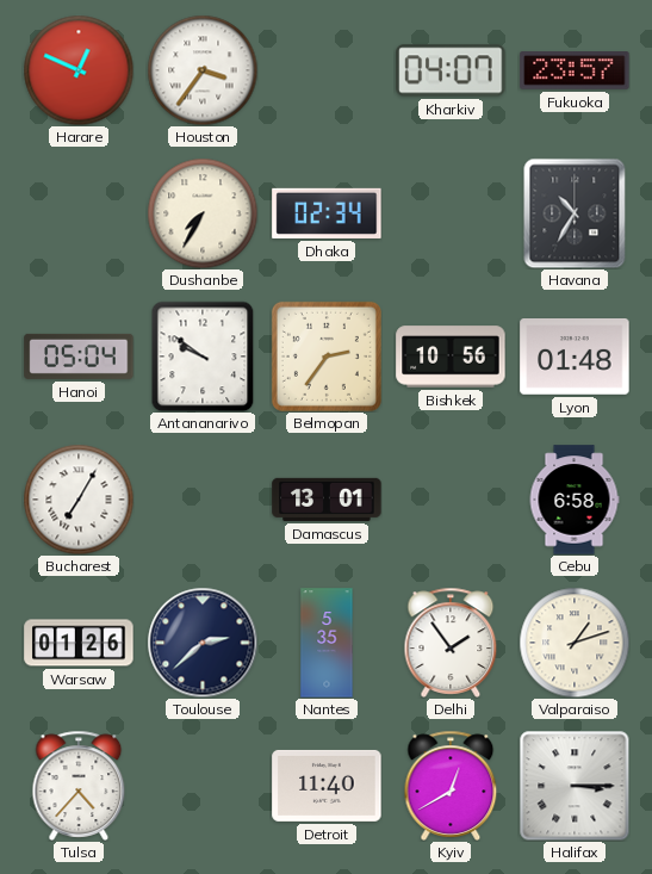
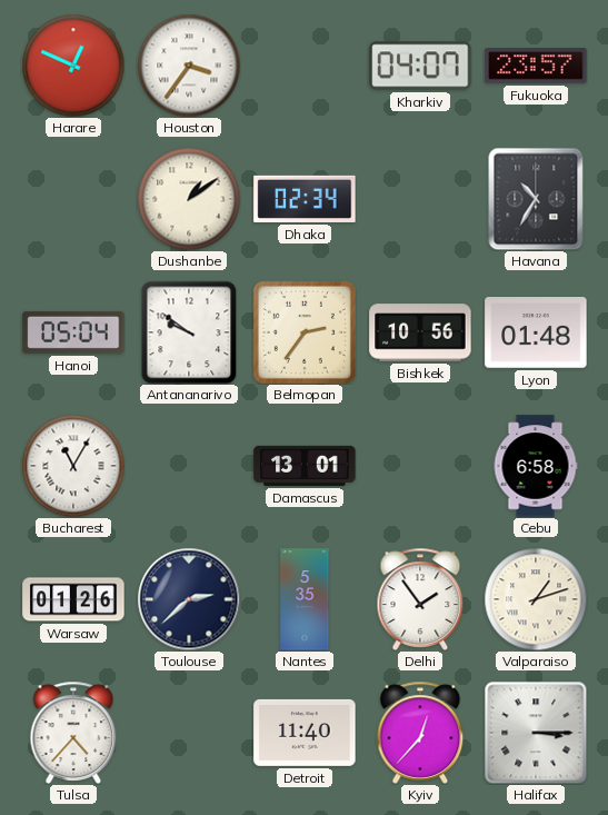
Dushanbe: 7:35 -> 1:09 (189, 199)
Bucharest: 7:05 -> 11:05 (73, 466)
Kyiv: 12:40 -> 12:37 (420, 733)
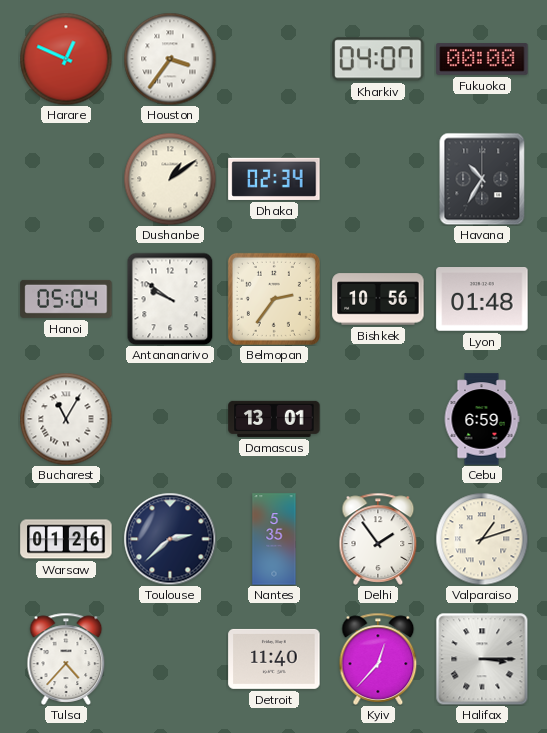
Fukuoka: 23:57 -> 00:00 (482, 59)
Cebu: 6:58 -> 6:59 (482, 419)
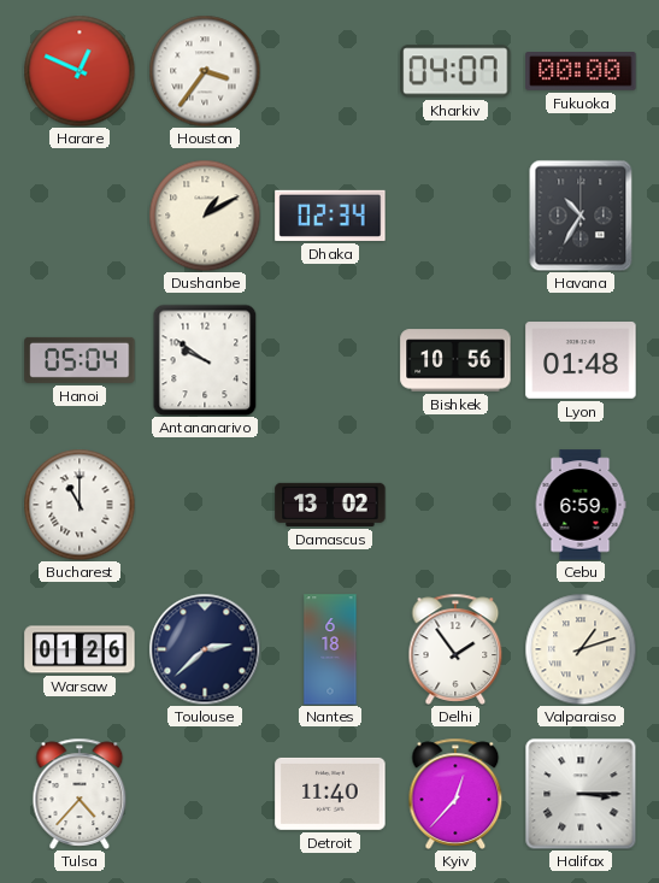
Dushanbe: 1:09 -> 1:10 (205, 216)
Belmopan: 2:36 -> none (274, 299)
Bucharest: 11:05 -> 11:00 (80, 505)
Damascus: 13:01 -> 13:02 (330, 505)
Nantes: 5:35 -> 6:18 (330, 649)
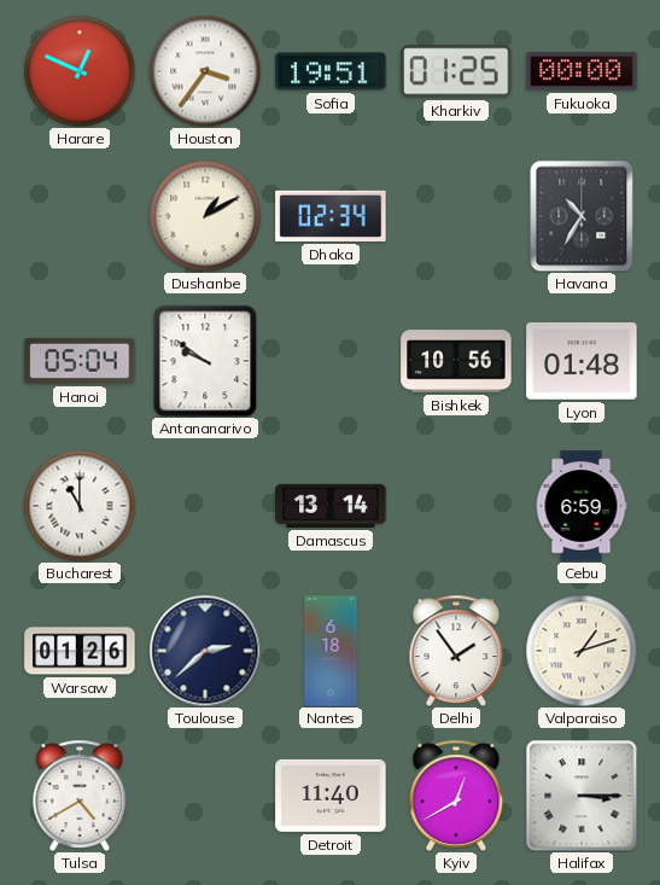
Sofia: none -> 19:51 (331, 71)
Kharkiv: 04:07 -> 01:25 (456, 71)
Damascus: 13:02 -> 13:14 (331, 506)
Tulsa: 4:37 -> 4:40 (80, 796)
Kyiv: 12:37 -> 12:40 (456, 796)
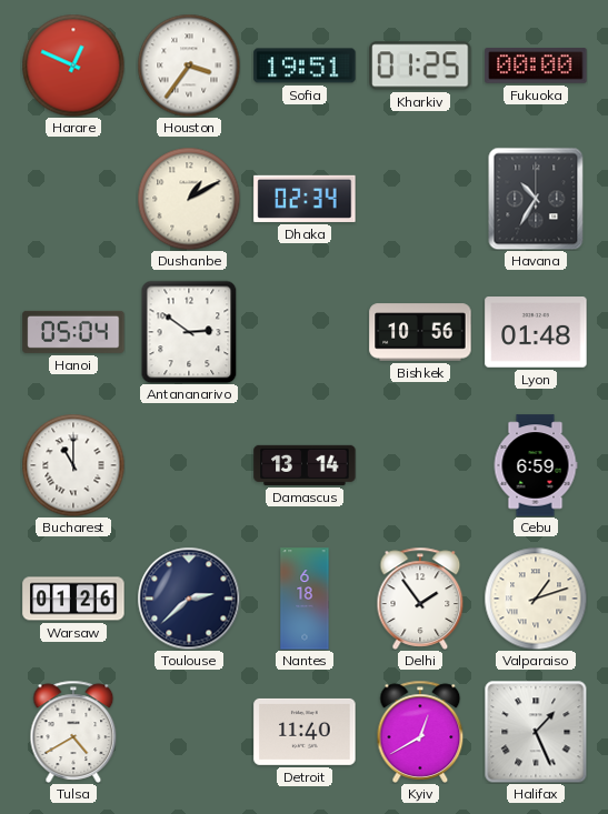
Antananarivo: 9:51 -> 2:51 (189, 332)
Halifax: 3:15 -> 1:26 (536, 732)
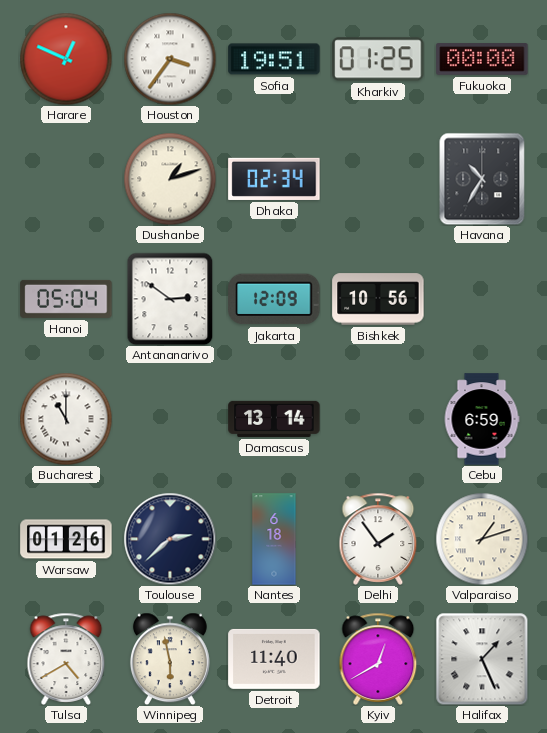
Dushanbe: 1:10 -> 1:12 (170, 179)
Jakarta: none -> 12:09 (274, 299)
Lyon: 01:48 -> none (536, 332)
Winnipeg: none -> 5:58 (170, 659)
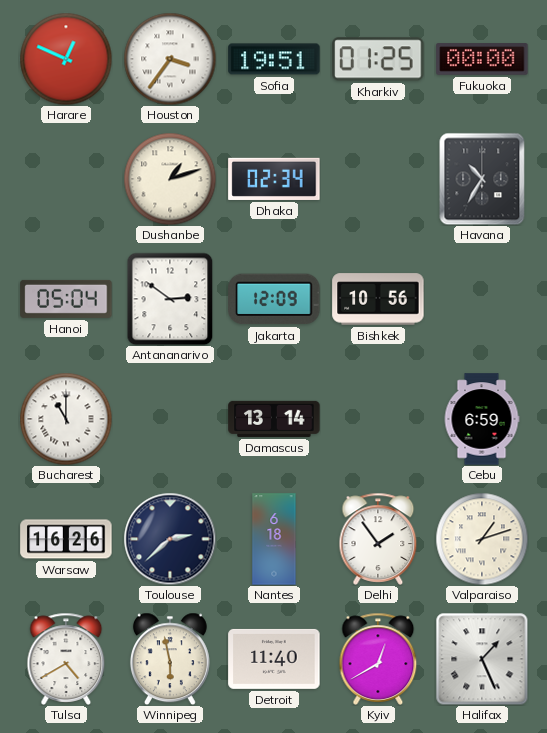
Warsaw: 01:26 -> 16:26 (66, 539)
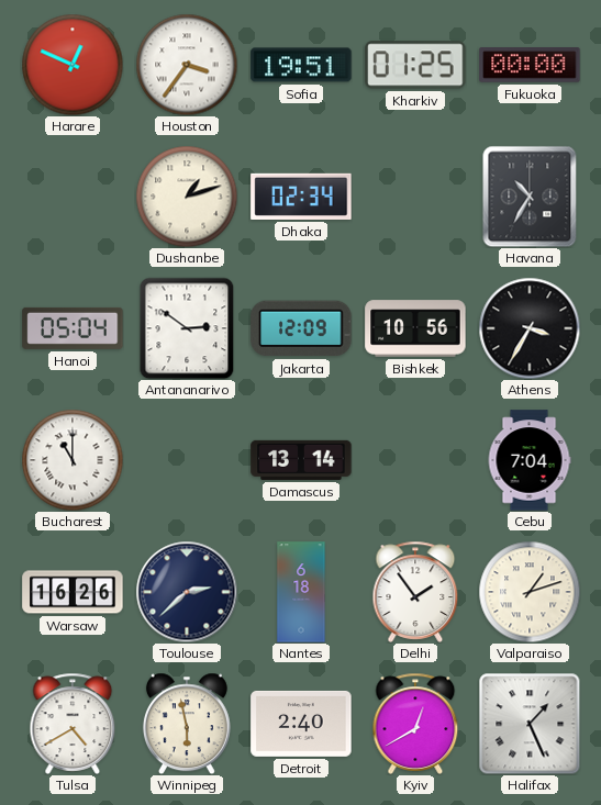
Athens: none -> 3:35 (530, 328)
Cebu: 6:59 -> 7:04 (530, 460)
Detroit: 11:40 -> 2:40 (301, 724)
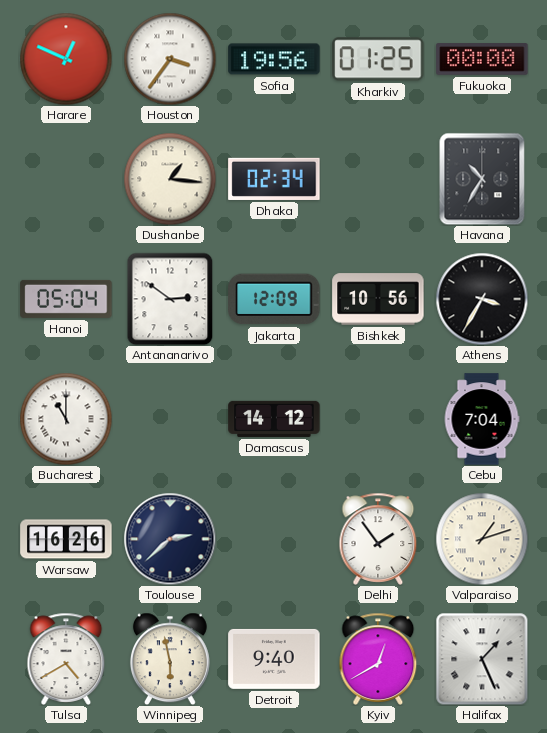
Sofia: 19:51 -> 19:56 (274, 59)
Dushanbe: 1:12 -> 1:16 (170, 179)
Damascus: 13:14 -> 14:12 (274, 419)
Nantes: 6:18 -> none (301, 592)
Detroit: 2:40 -> 9:40 (274, 659)
